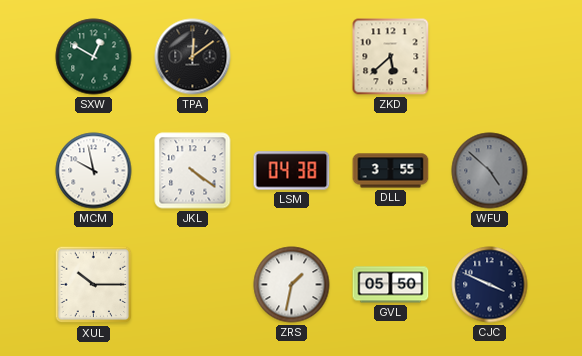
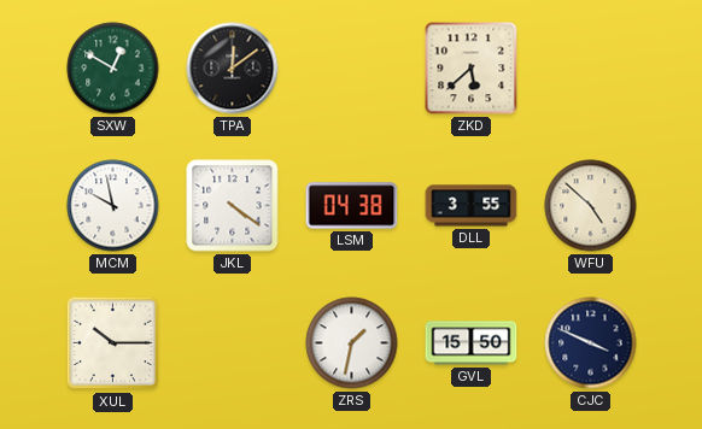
WFU dial: grey -> cream (591, 206)
GVL: 05:50 -> 15:50 (472, 343)
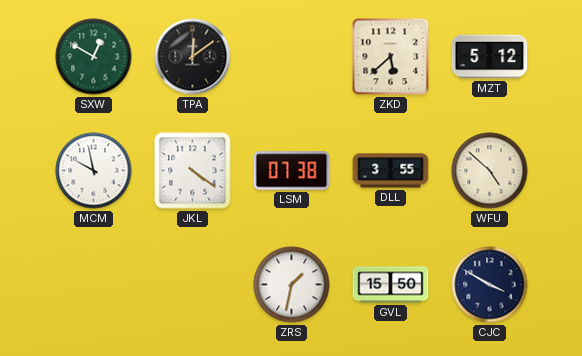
MZT: none -> 5:12 (490, 57)
LSM: 04:38 -> 07:38 (292, 171)
XUL: 10:15 -> none (113, 343)
CJC: 3:49 -> 3:50 (490, 285)
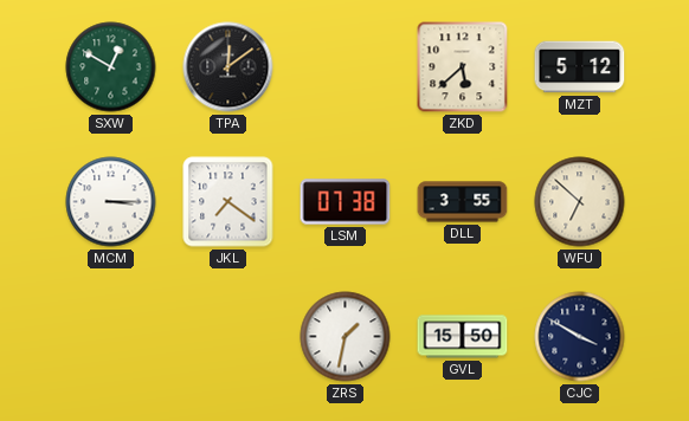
MCM: 9:58 -> 3:15 (111, 202)
JKL: 4:21 -> 7:21 (228, 202)
WFU: 4:52 -> 6:52 (580, 202)
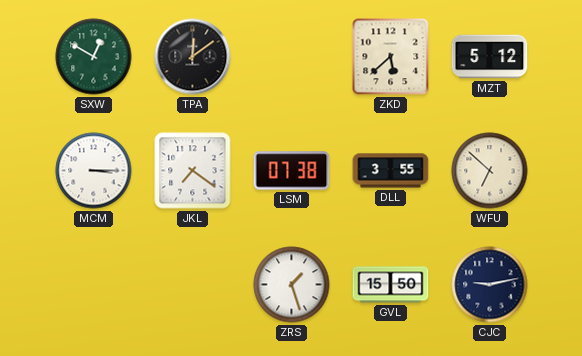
ZRS: 1:32 -> 1:27 (292, 285)
CJC: 3:50 -> 9:13 (490, 285)
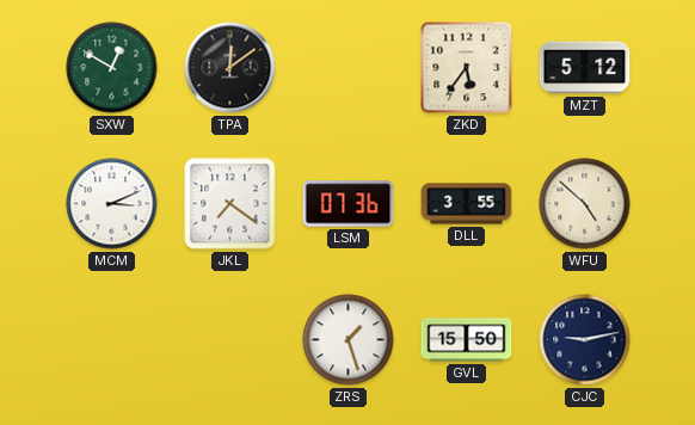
ZKD: 5:38 -> 5:36 (467, 68)
MCM: 3:15 -> 3:11 (112, 204)
LSM: 07:38 -> 07:36 (349, 204)
WFU: 6:52 -> 4:52 (585, 204)
